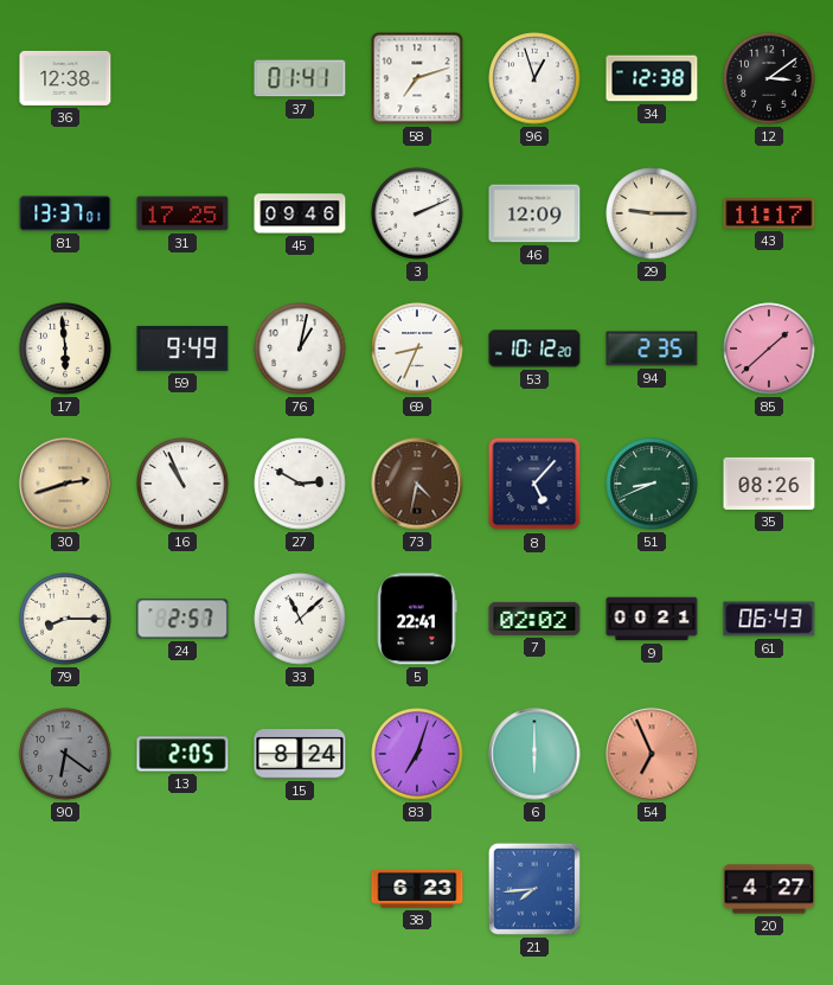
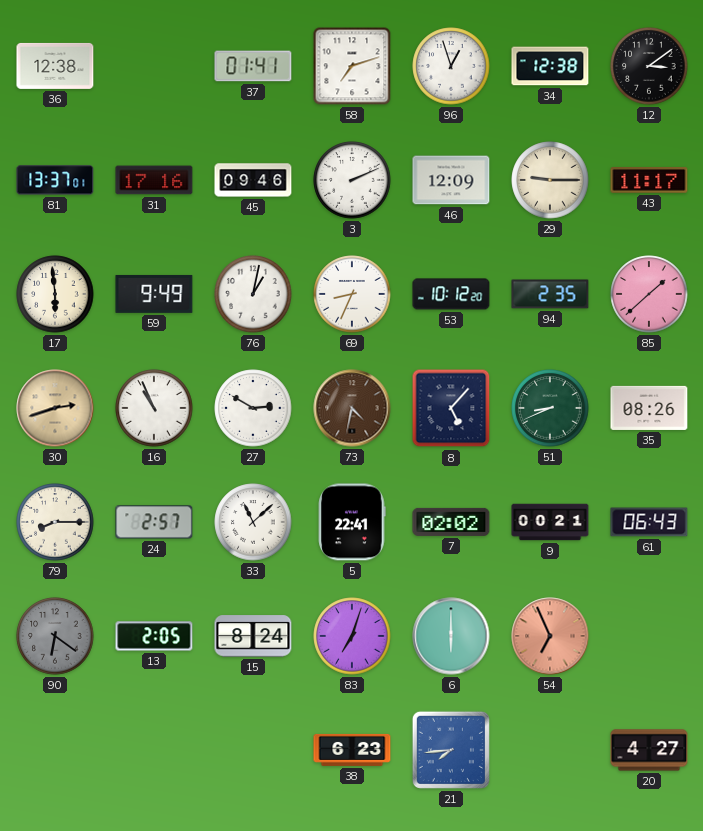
31: 17:25 -> 17:16 (154, 180)
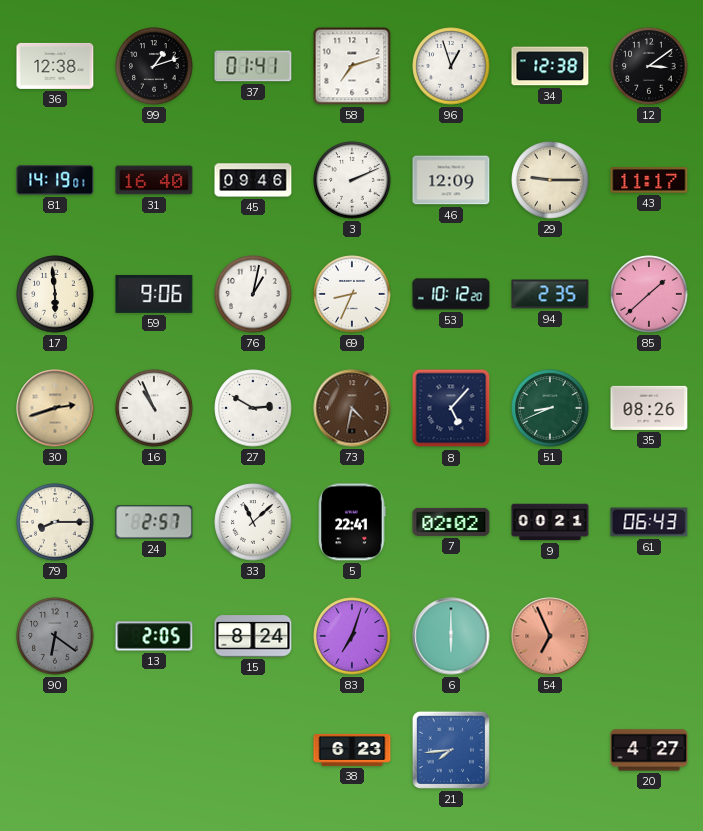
99: none -> 1:12 (154, 66)
81: 13:37 -> 14:19 (55, 180)
31: 17:16 -> 16:40 (154, 180)
59: 9:49 -> 9:06 (154, 294)
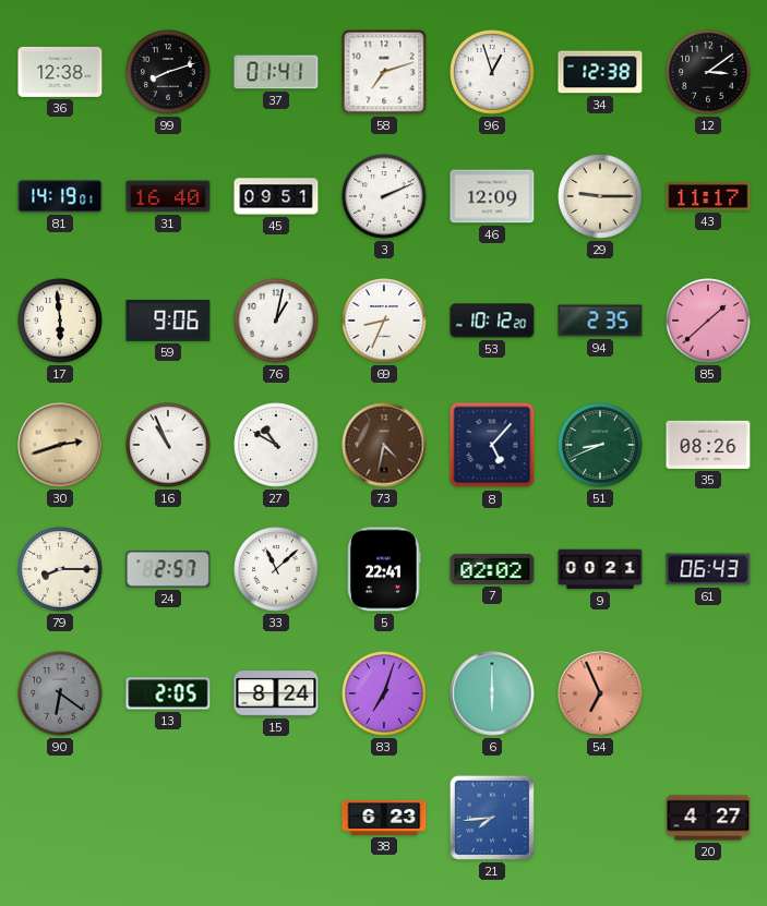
99: 1:12 -> 8:12 (168, 72)
45: 09:46 -> 09:51 (276, 196)
27: 2:50 -> 10:50 (276, 445)
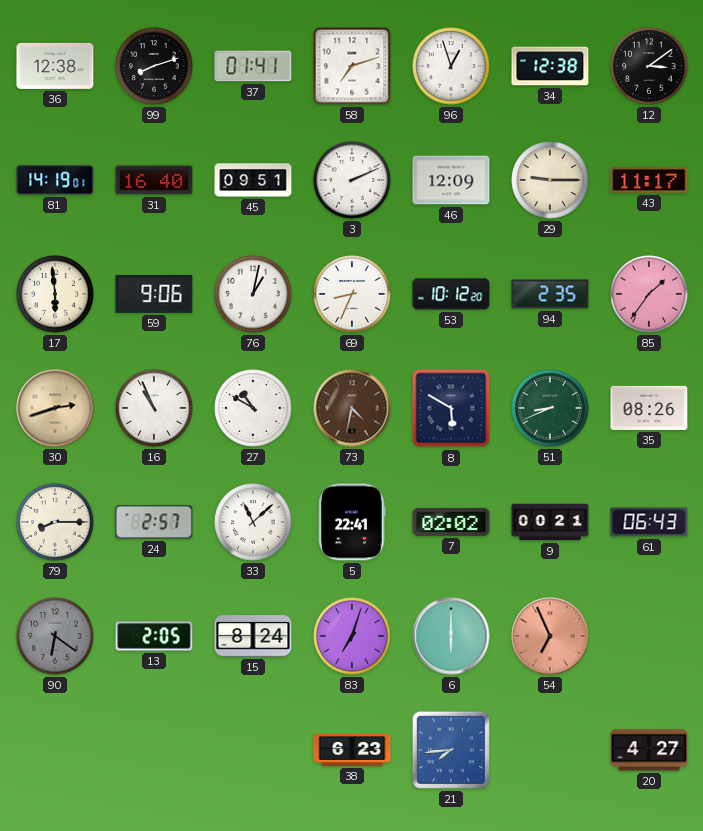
85: 1:38 -> 1:36 (649, 294)
8: 5:07 -> 5:50 (451, 408)
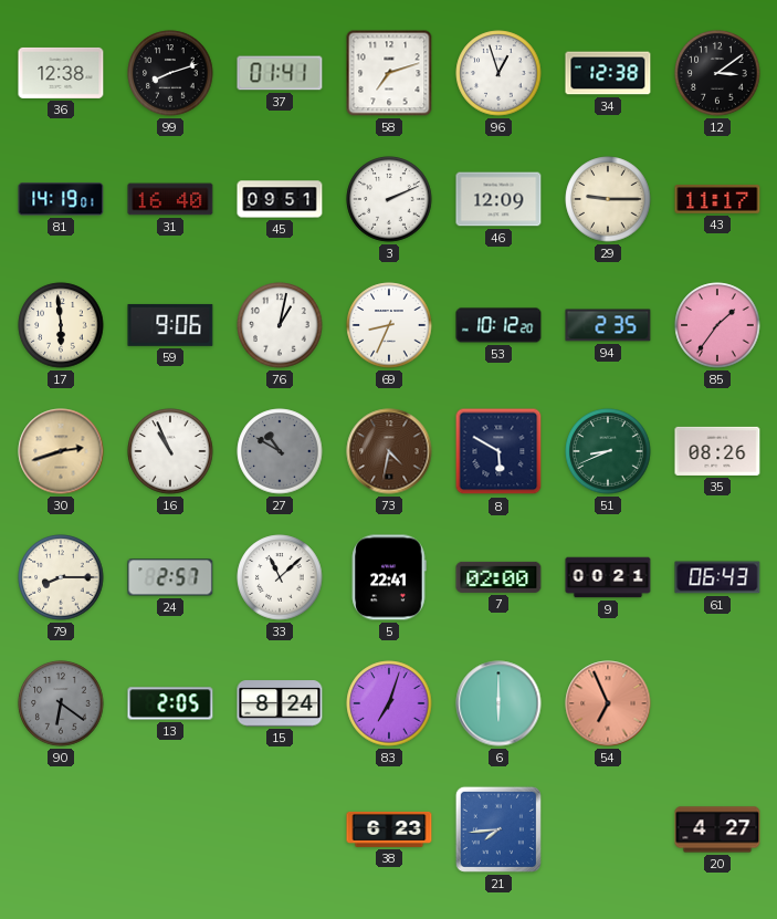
27 dial: white -> grey (280, 451)
7: 02:02 -> 02:00 (498, 577)
